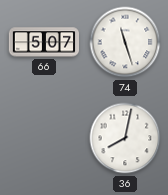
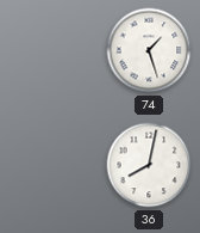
66: 5:07 -> none (44, 42)
74: 11:27 -> 1:27 (149, 50)
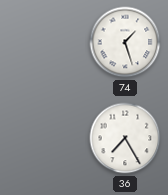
36: 8:02 -> 7:25 (125, 138)
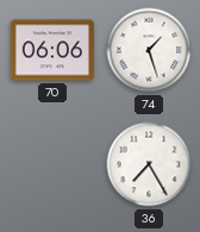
70: none -> 06:06 (51, 50)
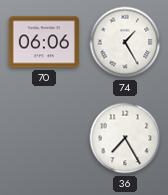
74: 1:27 -> 1:25 (125, 42)
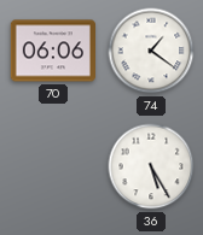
74: 1:25 -> 1:21 (151, 51)
36: 7:25 -> 5:25 (151, 166)
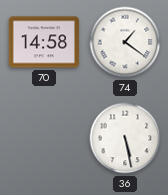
70: 06:06 -> 14:58 (43, 42)
36: 5:25 -> 5:28 (125, 138)
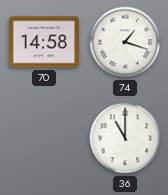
74: 1:21 -> 1:18 (125, 42)
36: 5:28 -> 11:00 (125, 138)
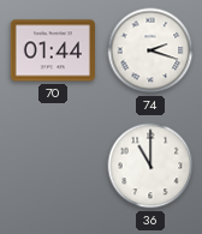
70: 14:58 -> 01:44 (52, 50)
74: 1:18 -> 2:18 (150, 50)
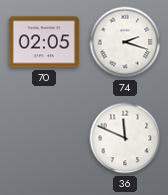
70: 01:44 -> 02:05 (43, 42)
36: 11:00 -> 11:49 (125, 138)
